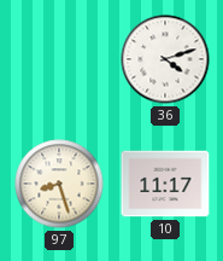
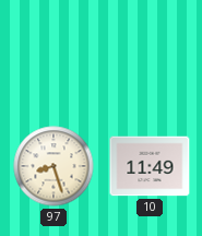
36: 4:12 -> none (165, 59)
10: 11:17 -> 11:49 (150, 166)
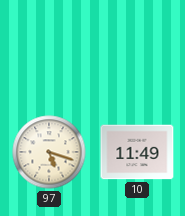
97: 8:27 -> 5:18 (49, 152)
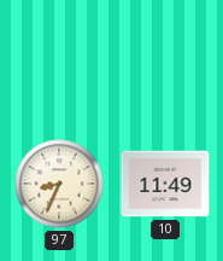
97: 5:18 -> 8:34 (59, 184)
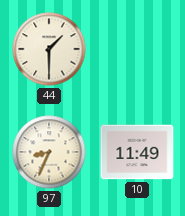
44: none -> 1:30 (49, 49)
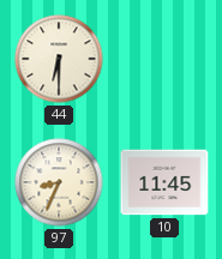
44: 1:30 -> 6:30 (59, 59)
10: 11:49 -> 11:45 (164, 182)
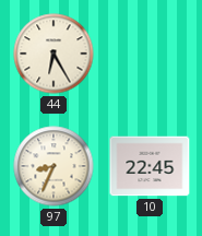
44: 6:30 -> 6:25 (54, 54)
10: 11:45 -> 22:45 (150, 166)
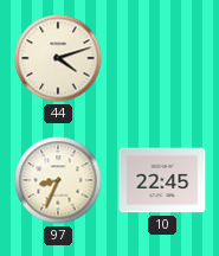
44: 6:25 -> 4:12 (58, 58)
